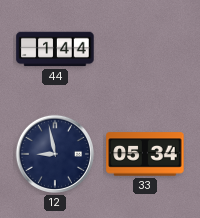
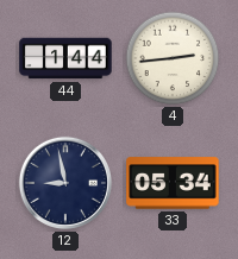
4: none -> 2:44 (173, 58)
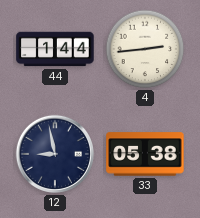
33: 05:34 -> 05:38 (145, 154)
